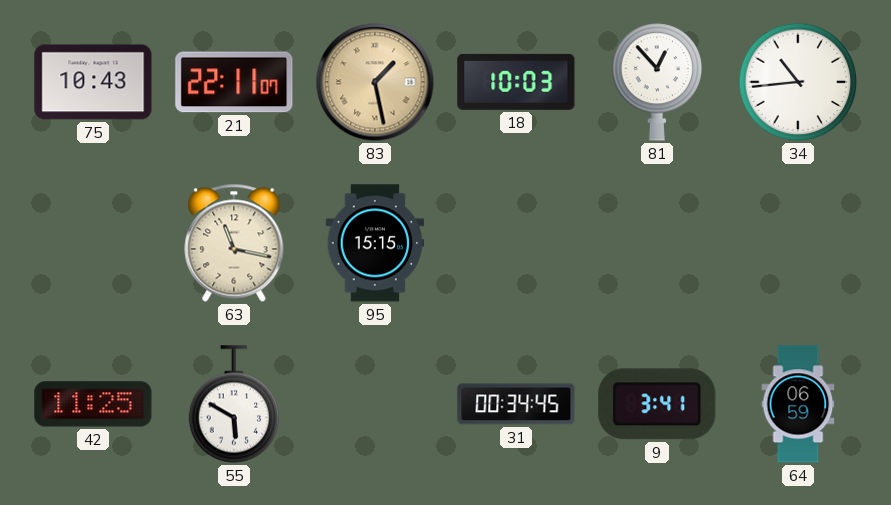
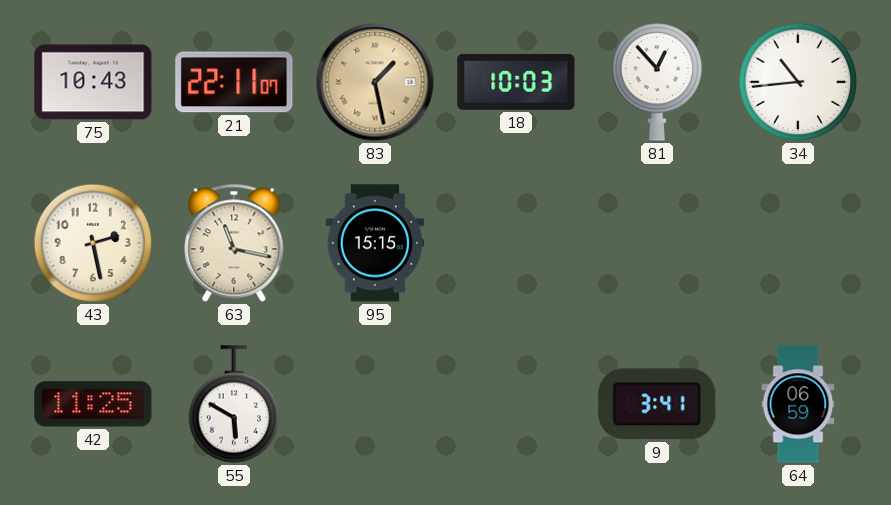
43: none -> 2:28 (93, 243)
31: 00:34 -> none (516, 404)
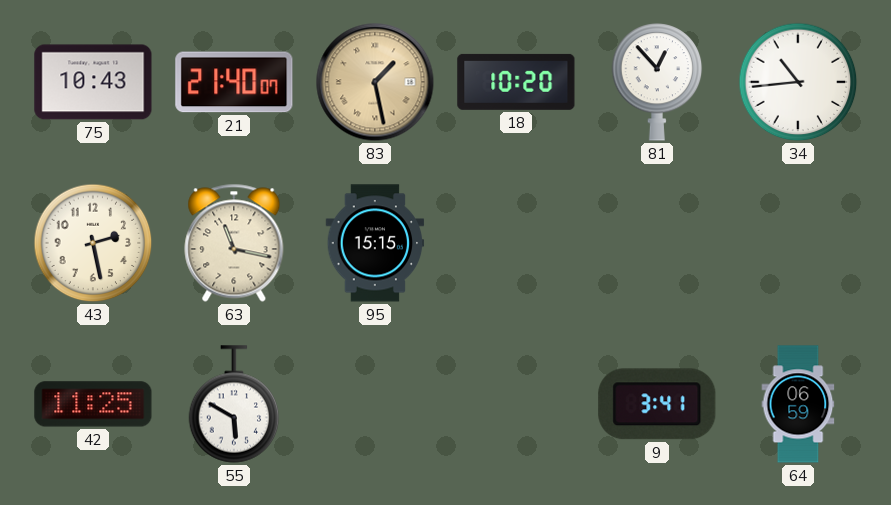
21: 22:11 -> 21:40 (234, 82)
18: 10:03 -> 10:20 (516, 82)
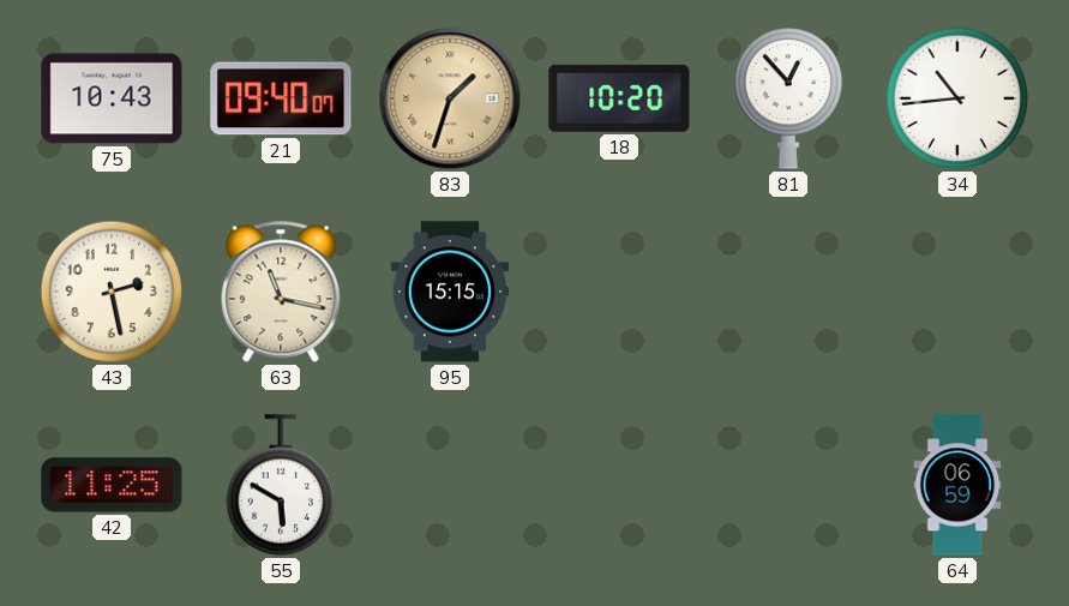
21: 21:40 -> 09:40 (281, 98)
83: 1:28 -> 1:33 (450, 98)
9: 3:41 -> none (657, 404)
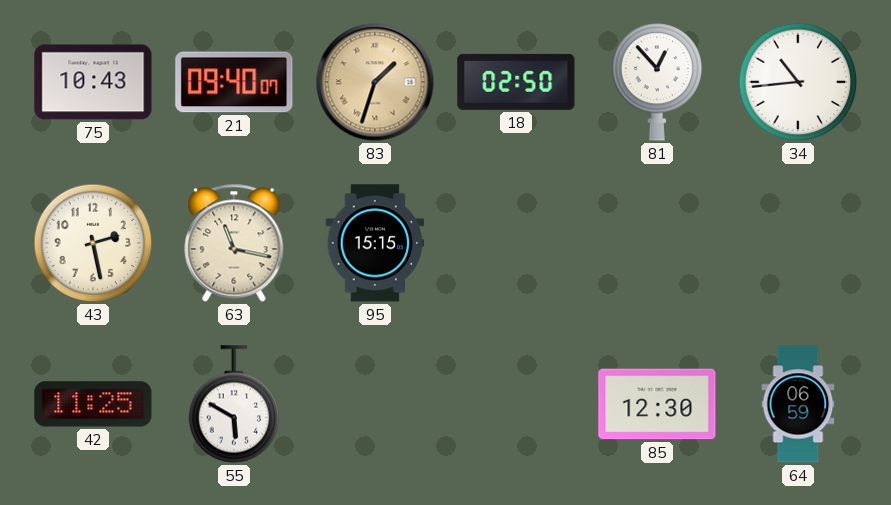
18: 10:20 -> 02:50 (516, 82)
85: none -> 12:30 (657, 404)
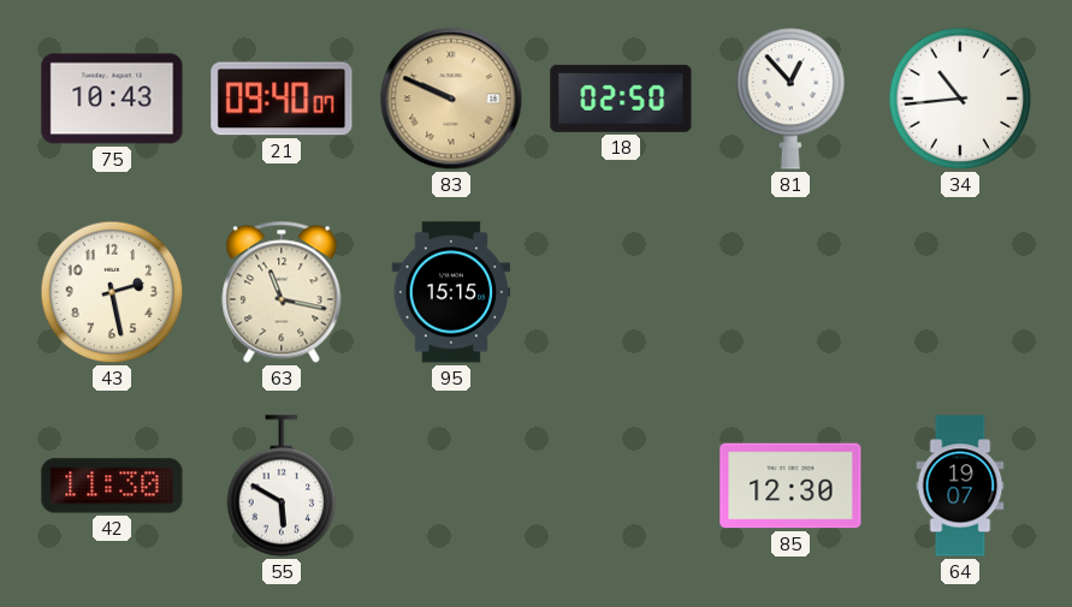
83: 1:33 -> 9:49 (451, 99)
42: 11:25 -> 11:30 (112, 486)
64: 06:59 -> 19:07 (960, 486)
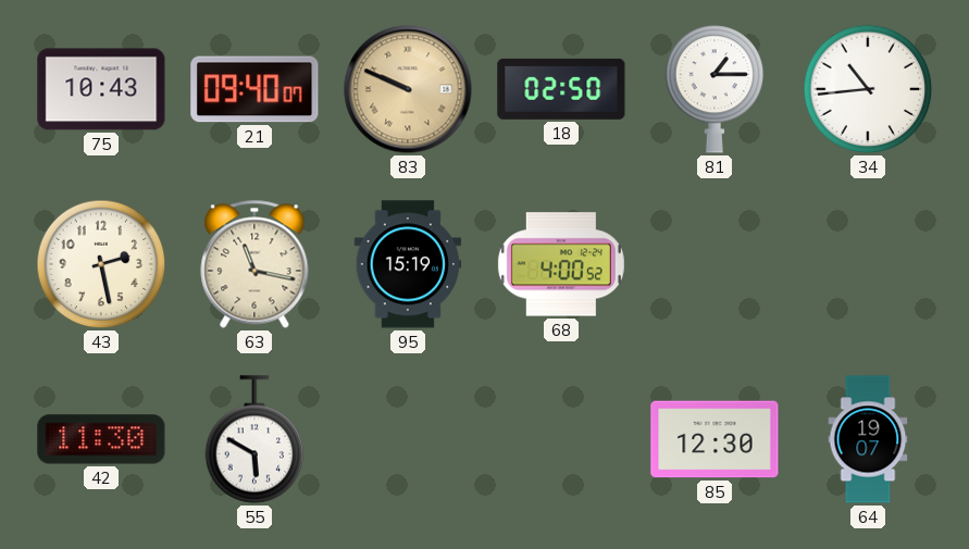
81: 12:53 -> 1:15 (715, 90)
95: 15:15 -> 15:19 (408, 264)
68: none -> 4:00 (561, 264)
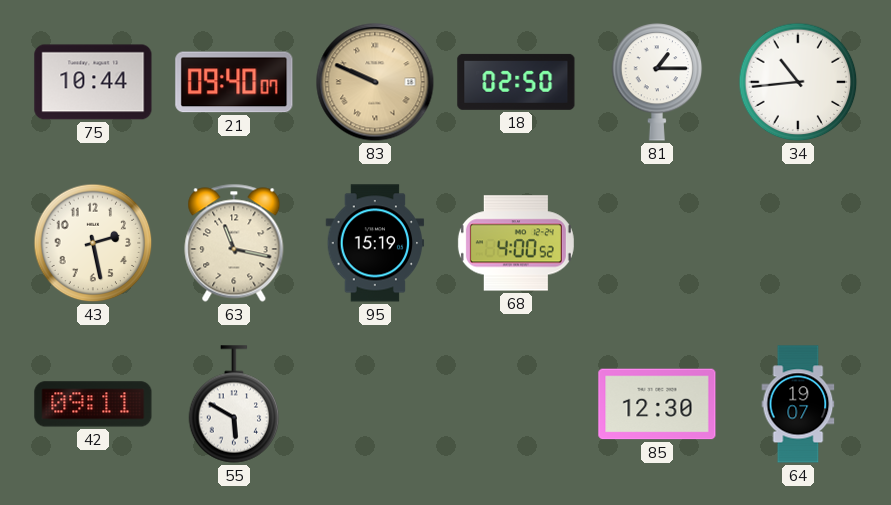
75: 10:43 -> 10:44 (93, 82)
42: 11:30 -> 09:11 (93, 404)
